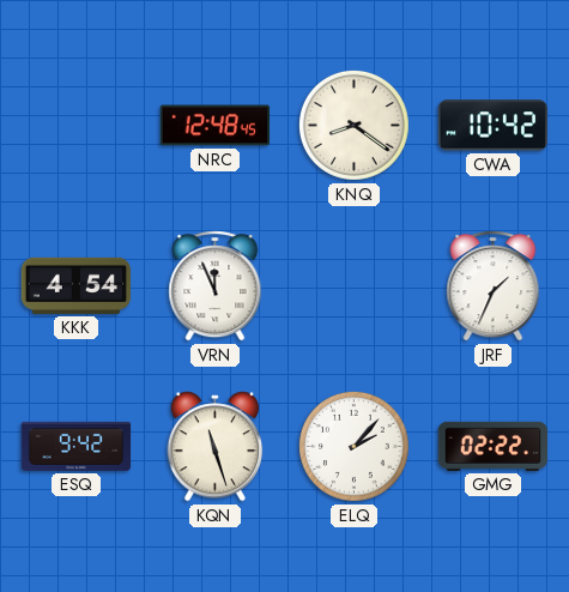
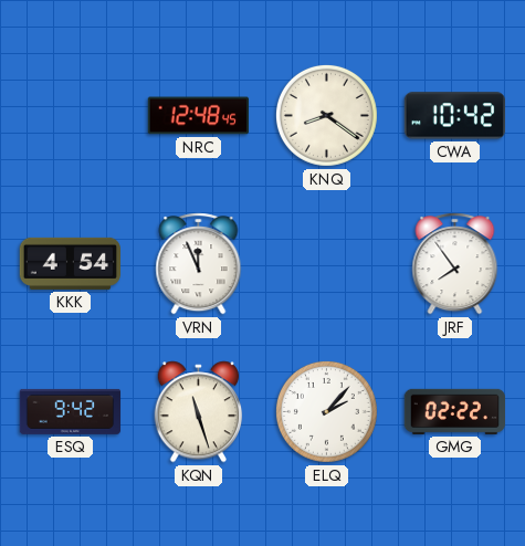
JRF: 1:34 -> 7:54 (455, 264)
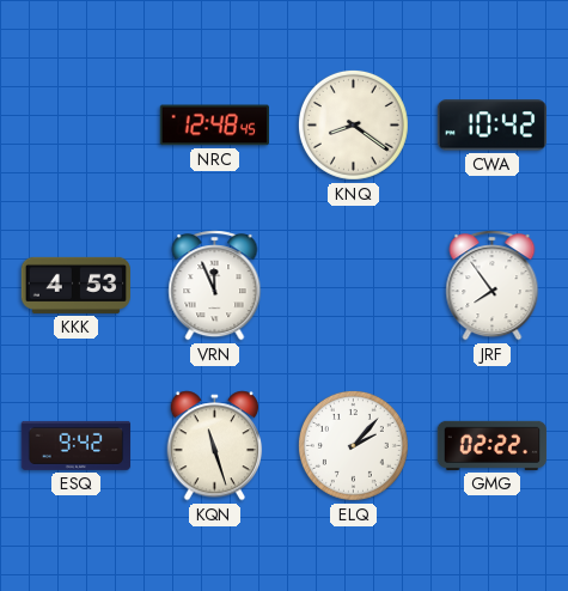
KKK: 4:54 -> 4:53 (77, 285)
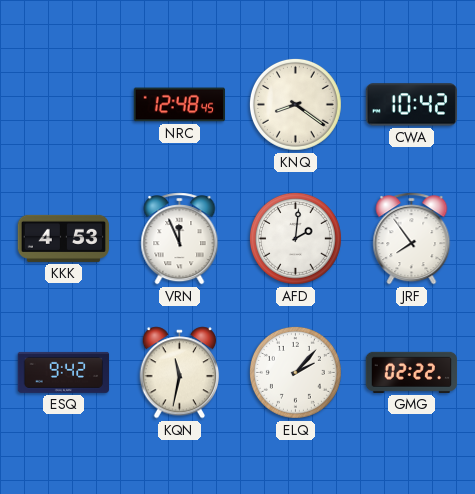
AFD: none -> 2:01 (295, 238)
KQN: 11:27 -> 11:32 (180, 373)
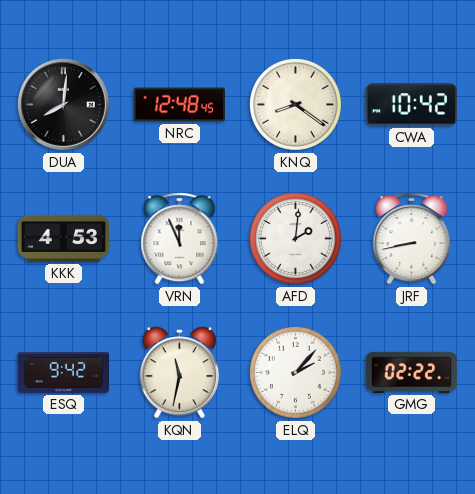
DUA: none -> 8:01 (63, 104)
JRF: 7:54 -> 8:43 (412, 239)
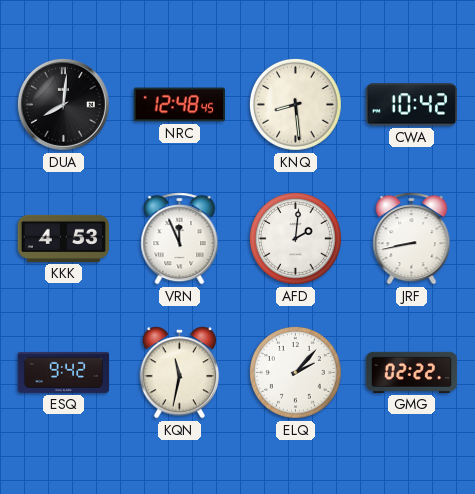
KNQ: 8:21 -> 8:29 (295, 104)
